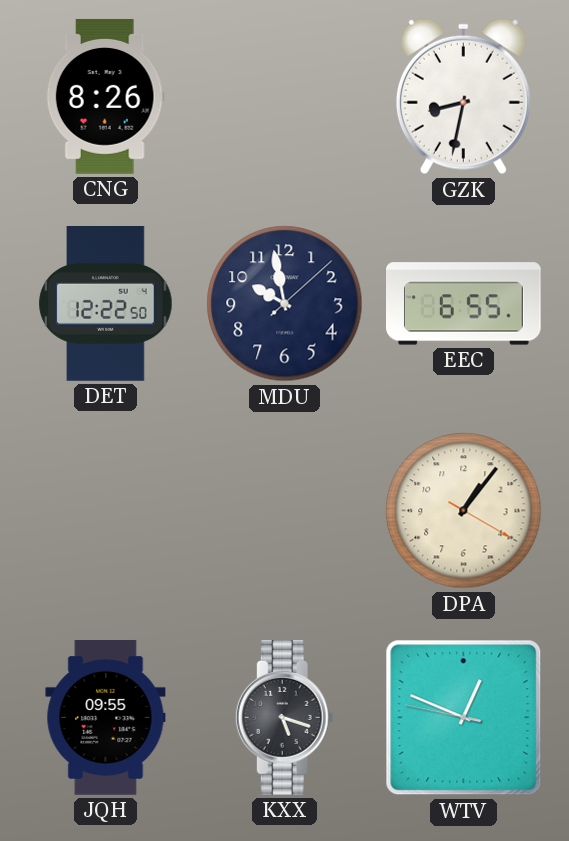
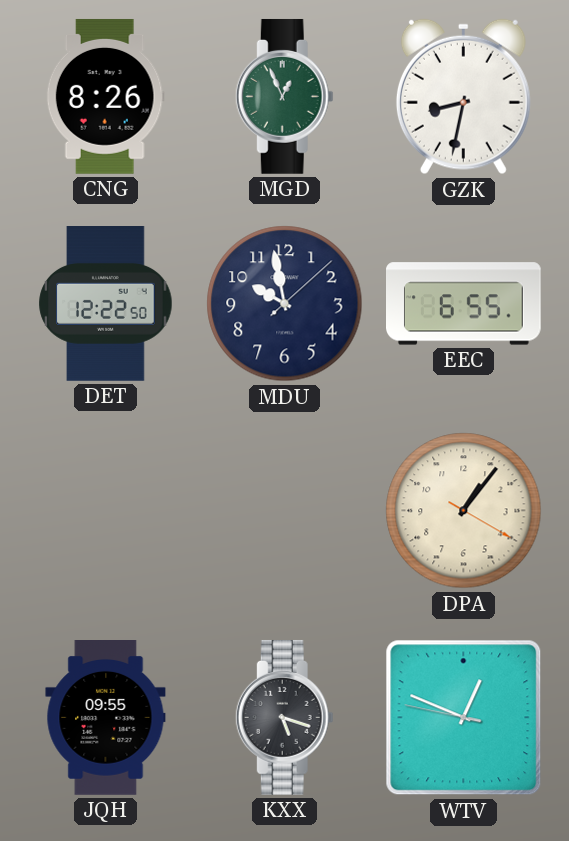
MGD: none -> 12:56 (284, 96)
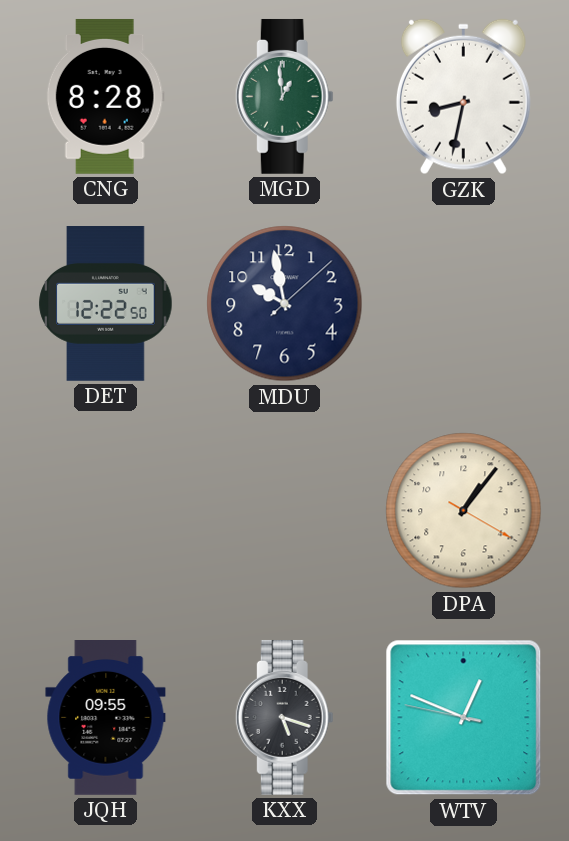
CNG: 8:26 -> 8:28 (105, 97)
MGD: 12:56 -> 12:59 (284, 96)
EEC: 6:55 -> none (464, 304)
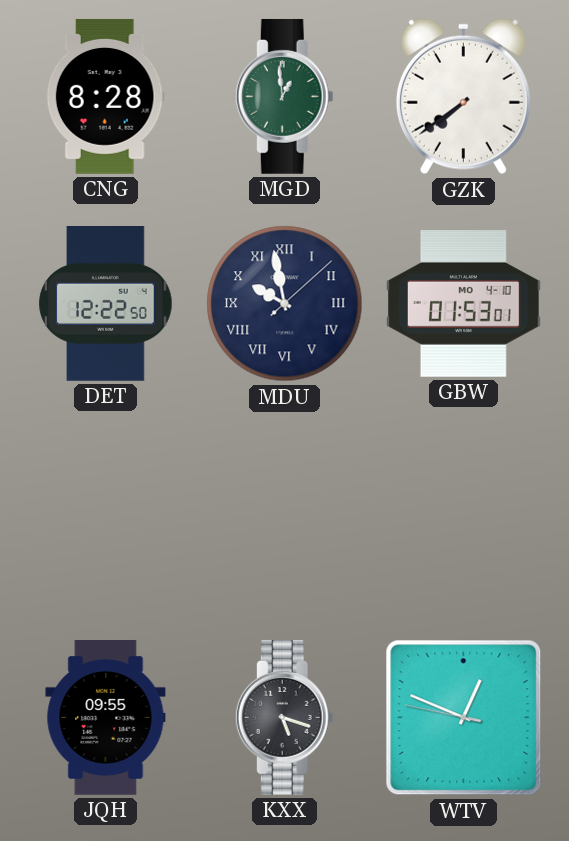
GZK: 8:32 -> 7:39 (463, 97)
MDU numerals: Arabic -> Roman (285, 304)
GBW: none -> 01:53 (464, 304)
DPA: 1:06 -> none (464, 511)
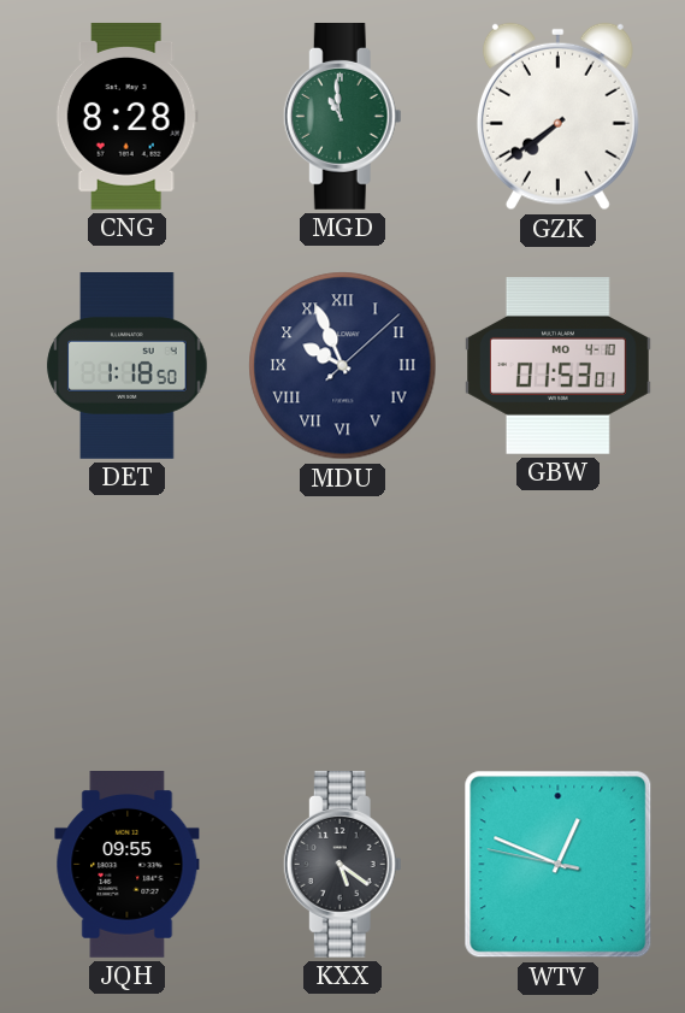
MGD: 12:59 -> 10:59 (342, 116)
DET: 12:22 -> 1:18 (128, 366)
MDU: 9:58 -> 9:56 (343, 366)
KXX: 5:18 -> 5:21 (342, 864)
